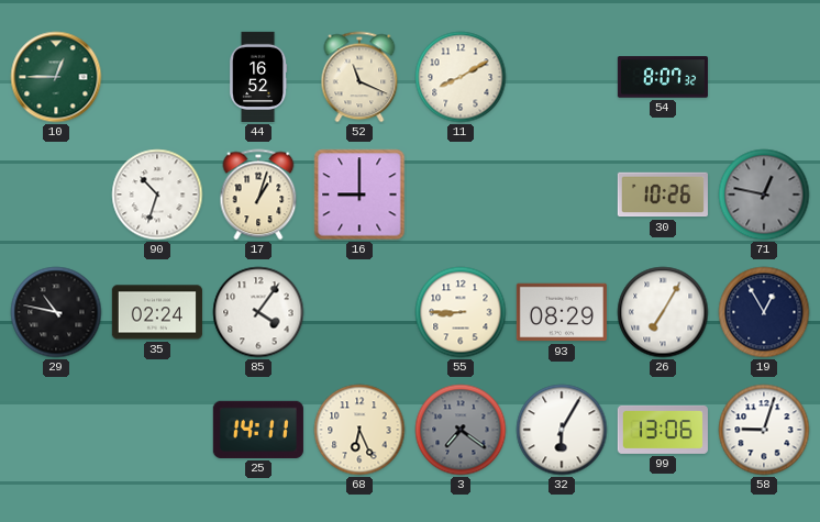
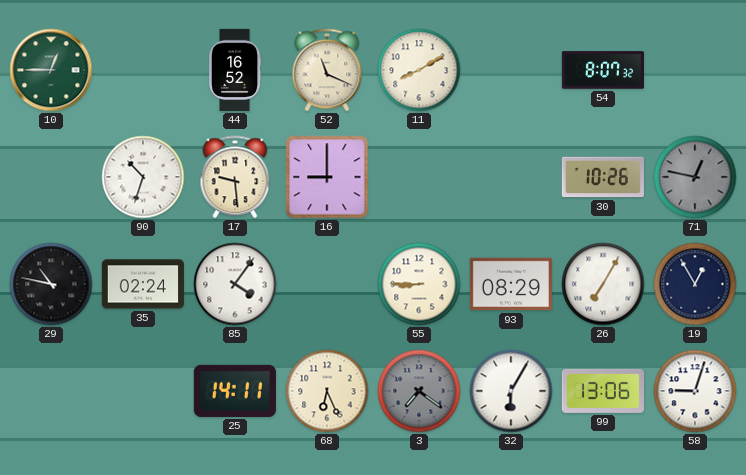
17: 1:03 -> 9:29 (235, 177)
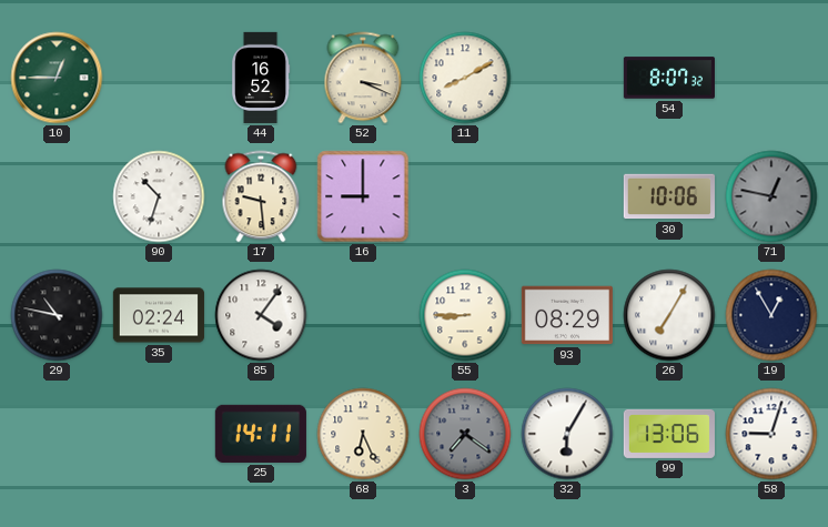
52: 11:19 -> 3:19 (363, 78)
30: 10:26 -> 10:06 (669, 196)
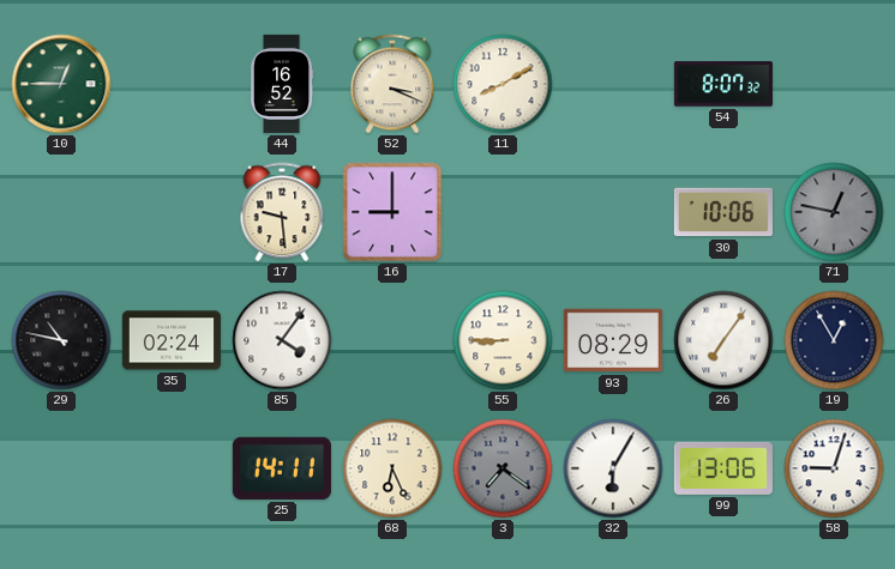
90: 10:33 -> none (159, 196)
26: 7:05 -> 7:06 (723, 340)
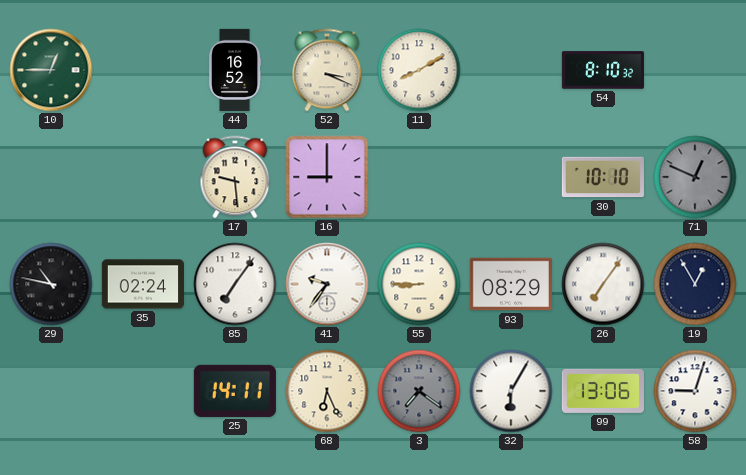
54: 8:07 -> 8:10 (603, 70)
30: 10:06 -> 10:10 (603, 177)
71: 12:47 -> 12:49 (695, 177)
85: 4:06 -> 7:06 (235, 284)
41: none -> 9:36 (327, 284)
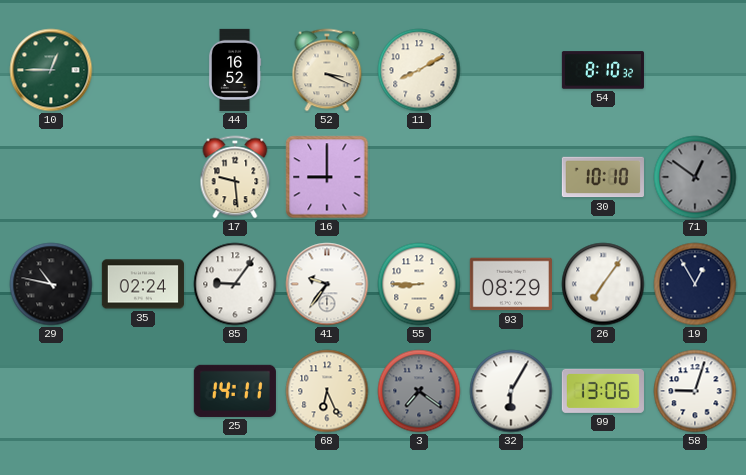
71: 12:49 -> 12:51 (695, 177)
85: 7:06 -> 9:06 (235, 284)
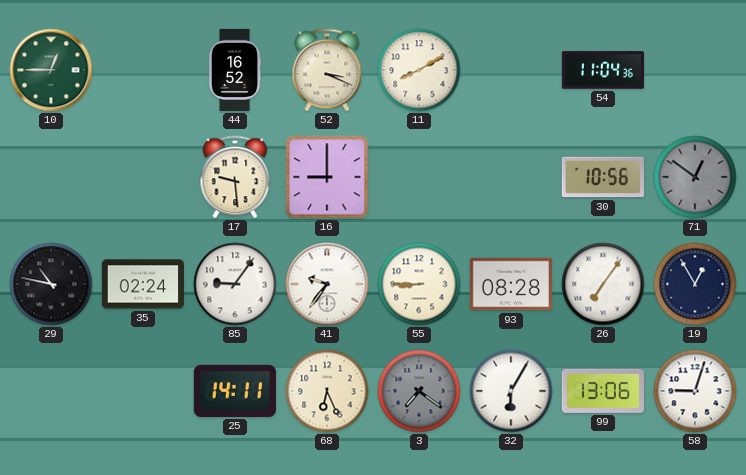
54: 8:10 -> 11:04 (603, 70)
30: 10:10 -> 10:56 (603, 177)
93: 08:29 -> 08:28 (511, 284)
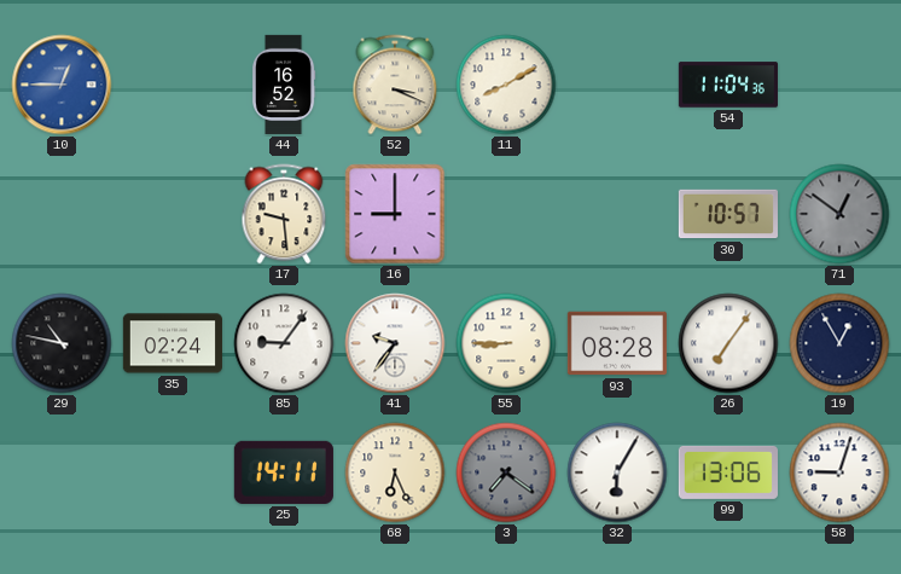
10 dial: green -> blue (62, 85)
30: 10:56 -> 10:57 (728, 214)
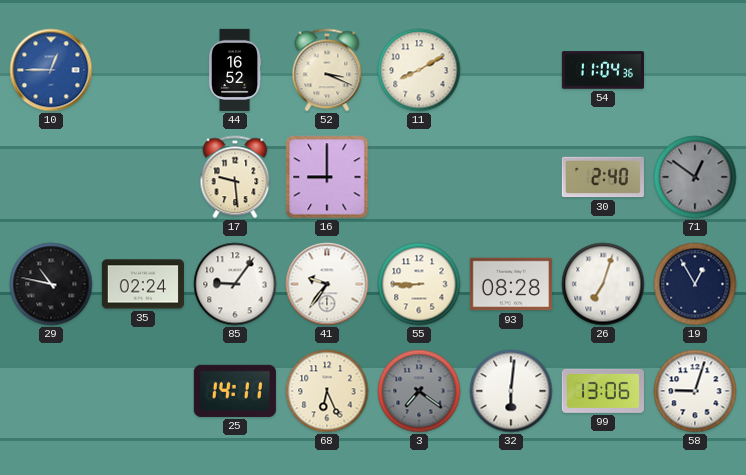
30: 10:57 -> 2:40 (603, 177)
26: 7:06 -> 7:03 (603, 284)
32: 6:05 -> 6:01 (511, 391)
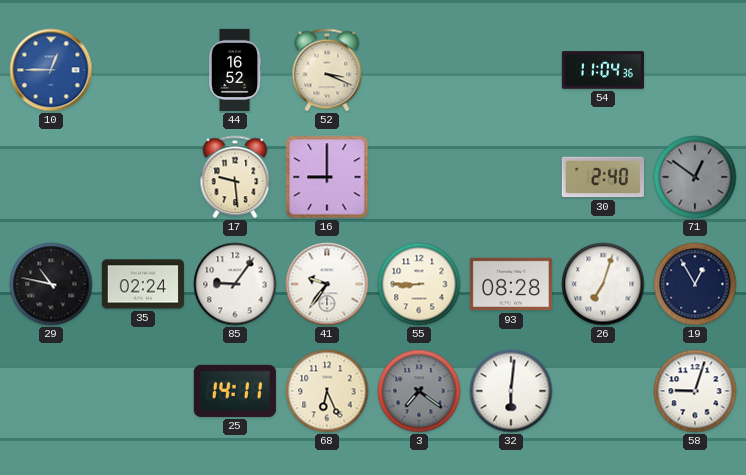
11: 8:10 -> none (419, 70)
99: 13:06 -> none (603, 391)
